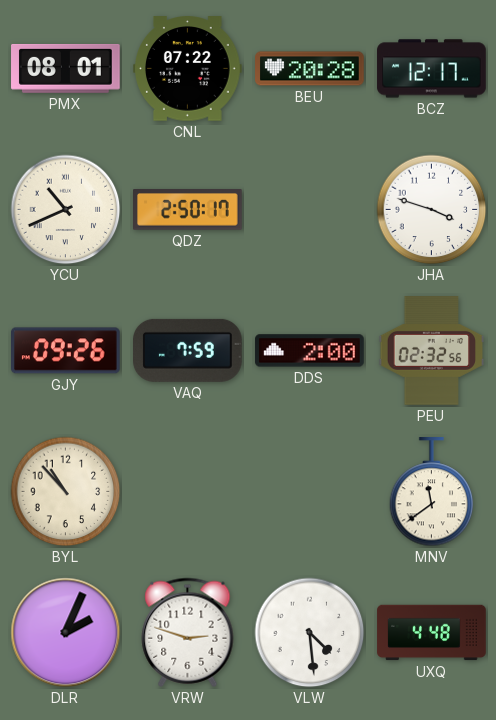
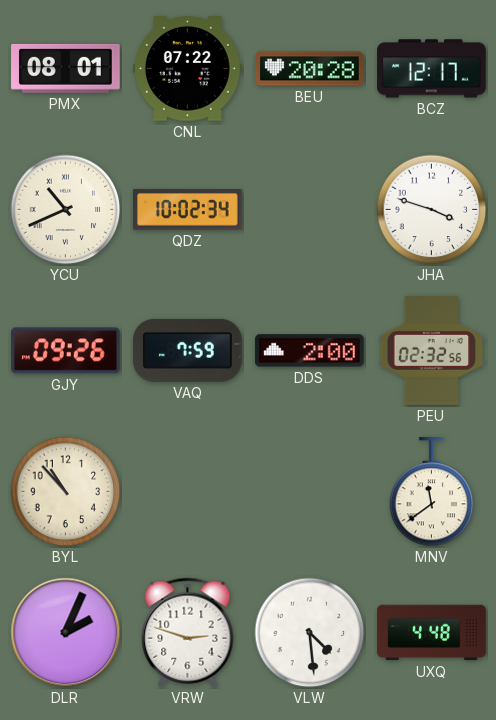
QDZ: 2:50 -> 10:02 (188, 210)
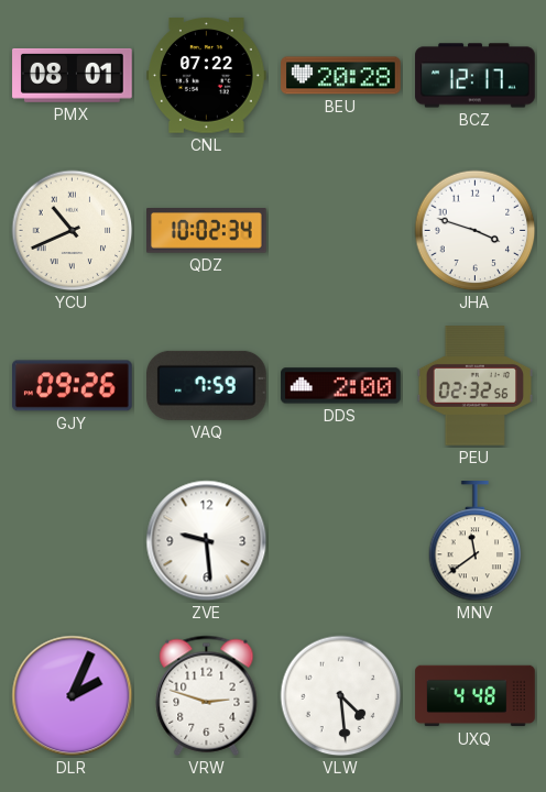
BYL: 10:53 -> none (66, 492)
ZVE: none -> 9:29 (207, 541)
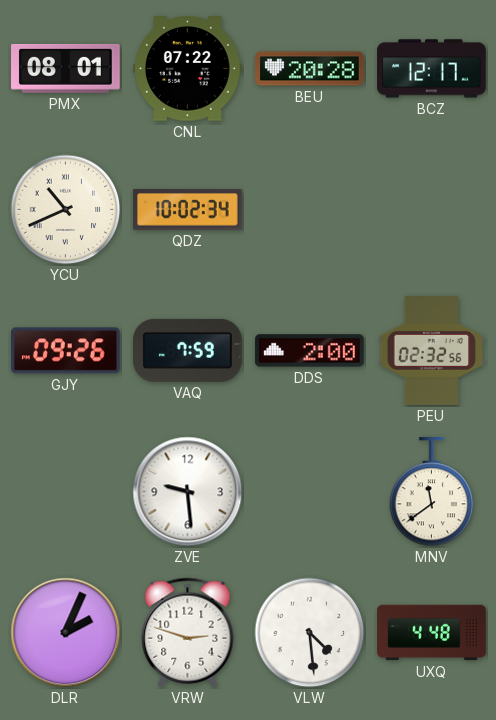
JHA: 3:48 -> none (476, 231)
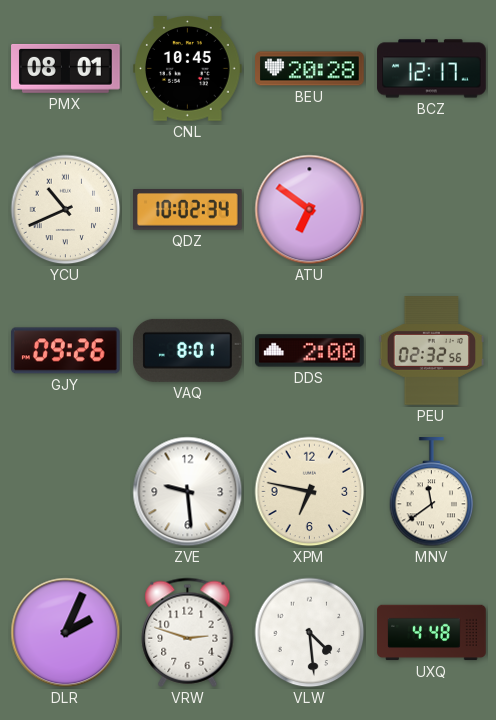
CNL: 07:22 -> 10:45 (188, 69)
ATU: none -> 6:51 (310, 210)
VAQ: 7:59 -> 8:01 (188, 350)
XPM: none -> 6:47 (310, 492)
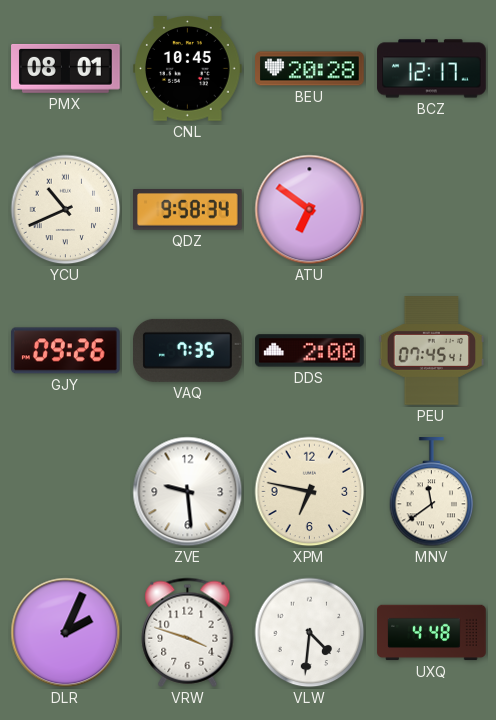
QDZ: 10:02 -> 9:58 (188, 210)
VAQ: 8:01 -> 7:35 (188, 350)
PEU: 02:32 -> 07:45 (432, 351)
VRW: 2:48 -> 3:48 (188, 632)
VLW: 4:29 -> 4:31 (310, 633)
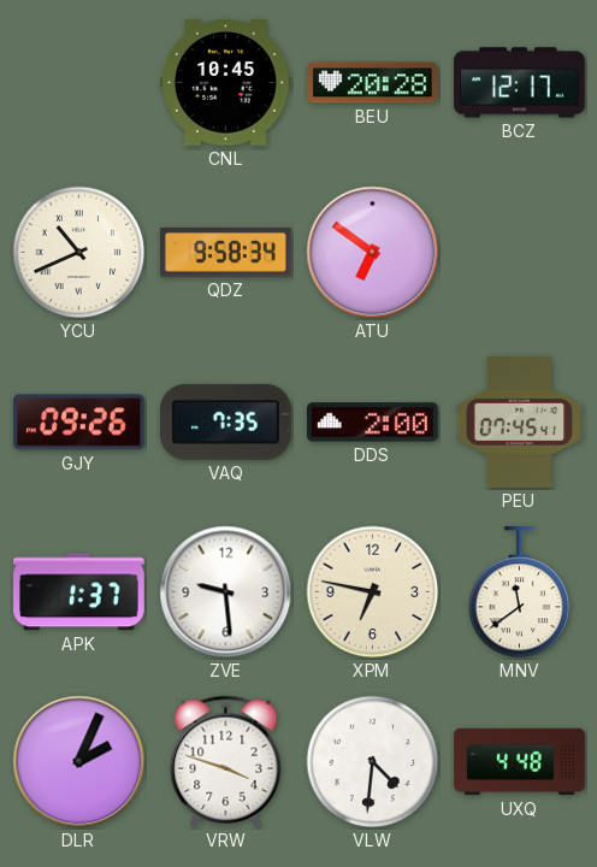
PMX: 08:01 -> none (66, 68)
APK: none -> 1:37 (79, 592)
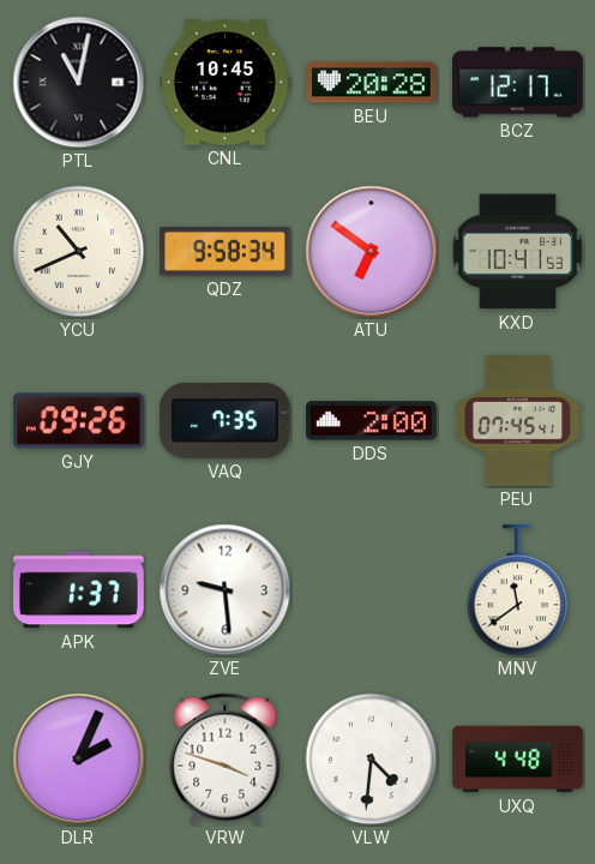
PTL: none -> 11:02 (79, 83)
KXD: none -> 10:41 (518, 252)
XPM: 6:47 -> none (373, 592)
